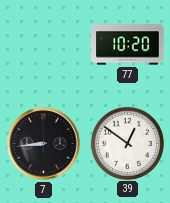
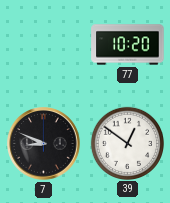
7: 8:44 -> 8:49 (44, 144)
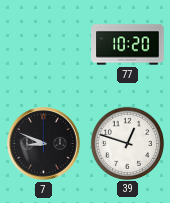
39: 12:51 -> 12:48 (127, 143)
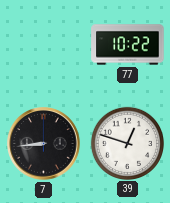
77: 10:20 -> 10:22 (128, 45)
7: 8:49 -> 8:44 (44, 144)
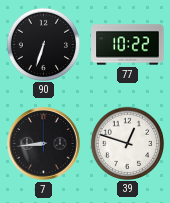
90: none -> 6:33 (43, 44)
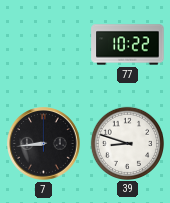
90: 6:33 -> none (43, 44)
39: 12:48 -> 8:48 (127, 143)
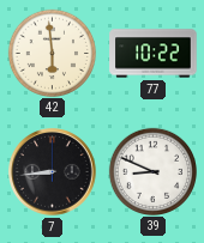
42: none -> 5:59 (52, 53)
39: 8:48 -> 8:49 (152, 171)
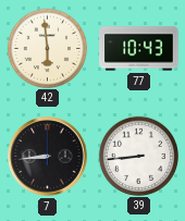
77: 10:22 -> 10:43 (139, 49)
39: 8:49 -> 8:44 (138, 156)
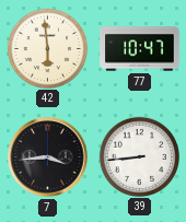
77: 10:43 -> 10:47 (140, 49)
7: 8:44 -> 3:44 (48, 157)
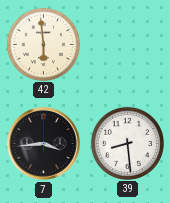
77: 10:47 -> none (140, 49)
39: 8:44 -> 8:29 (127, 143)
